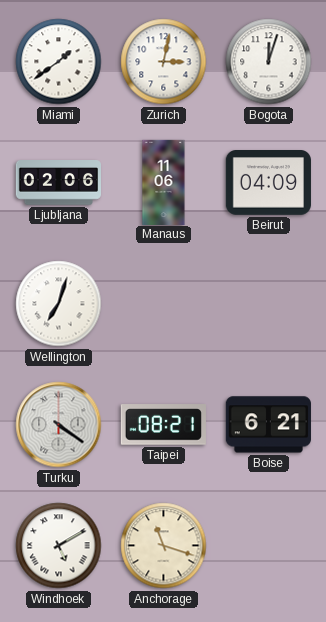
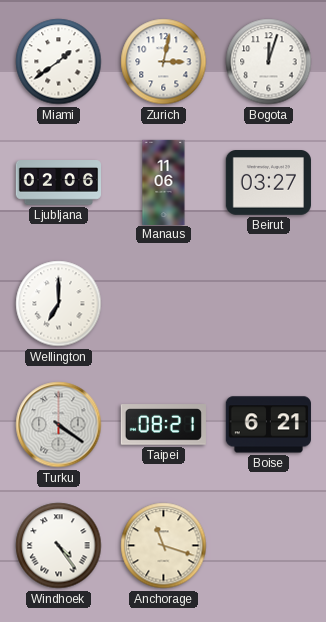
Beirut: 04:09 -> 03:27 (268, 183)
Wellington: 7:03 -> 7:00 (59, 304)
Windhoek: 5:10 -> 4:24 (59, 546)
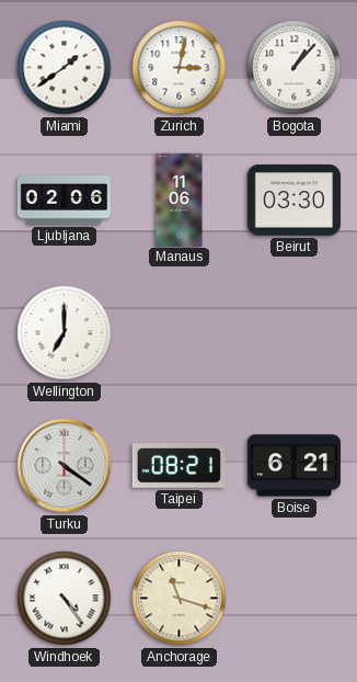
Bogota: 12:03 -> 1:07 (295, 68)
Beirut: 03:27 -> 03:30 (293, 201)
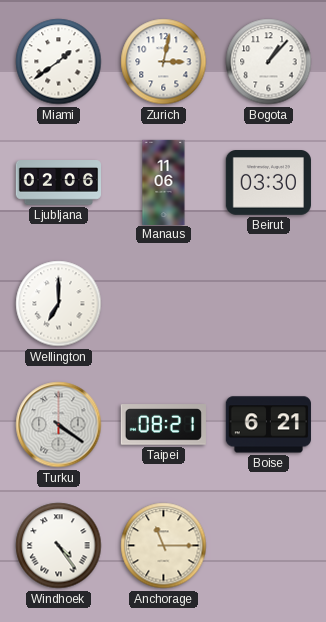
Anchorage: 11:18 -> 11:15 (164, 546)
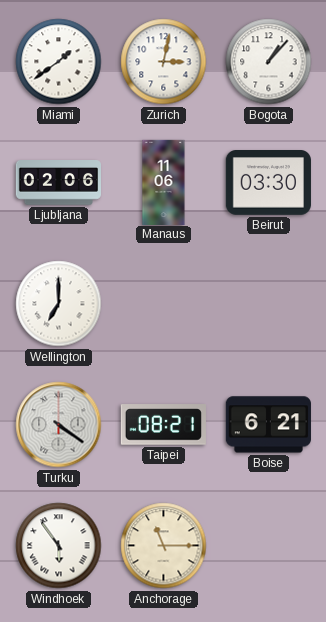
Windhoek: 4:24 -> 5:54 (59, 546)
